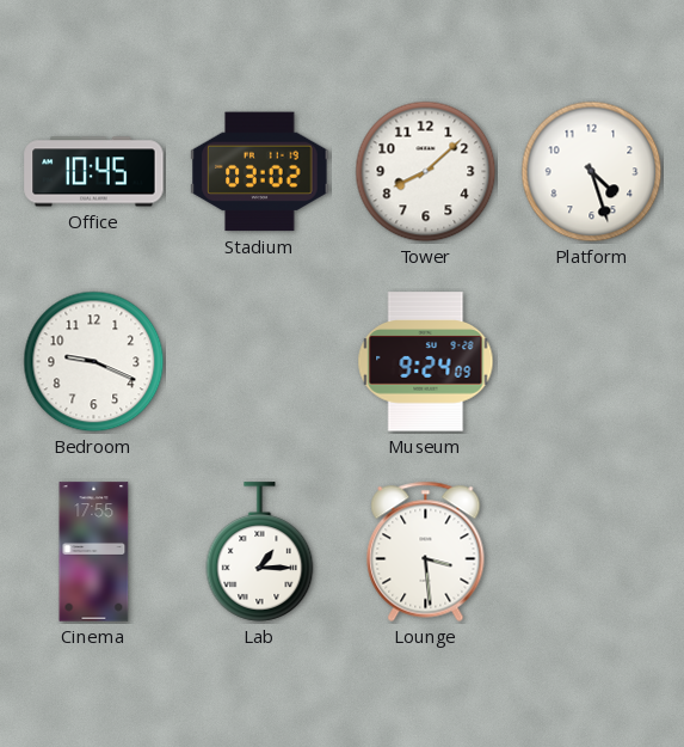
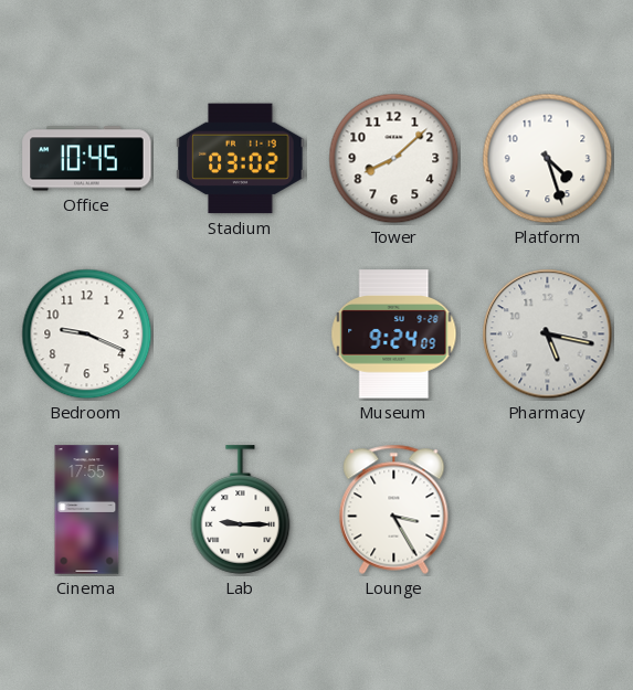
Pharmacy: none -> 5:17 (548, 335)
Lab: 1:15 -> 9:15 (241, 510)
Lounge: 3:29 -> 3:25 (394, 509)
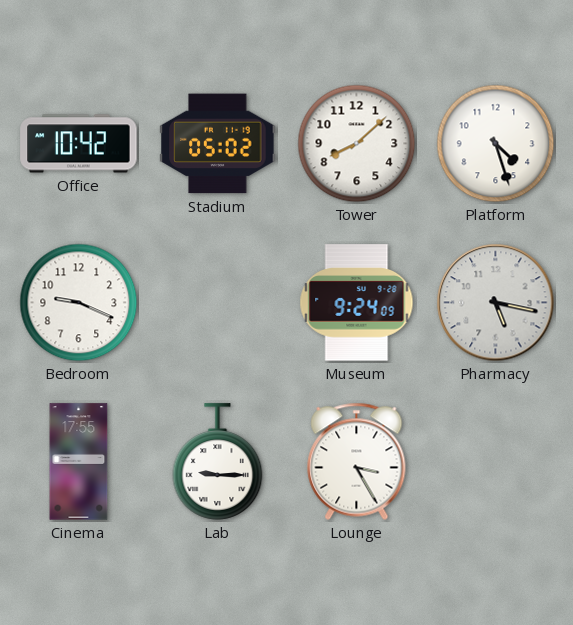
Office: 10:45 -> 10:42 (79, 144)
Stadium: 03:02 -> 05:02 (218, 144)
